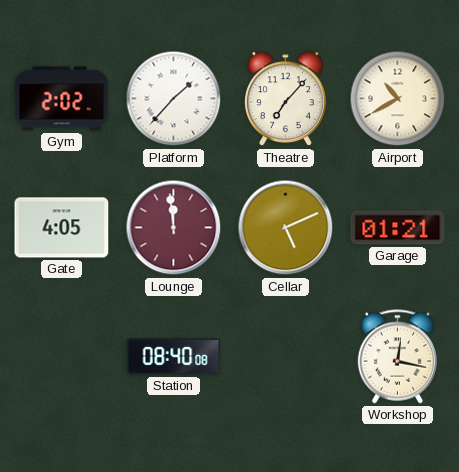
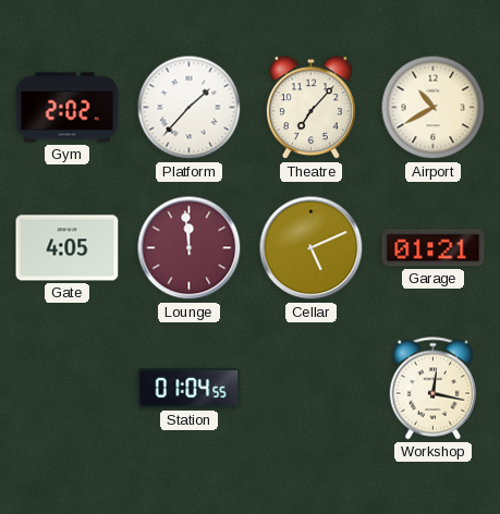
Station: 08:40 -> 01:04 (190, 389)
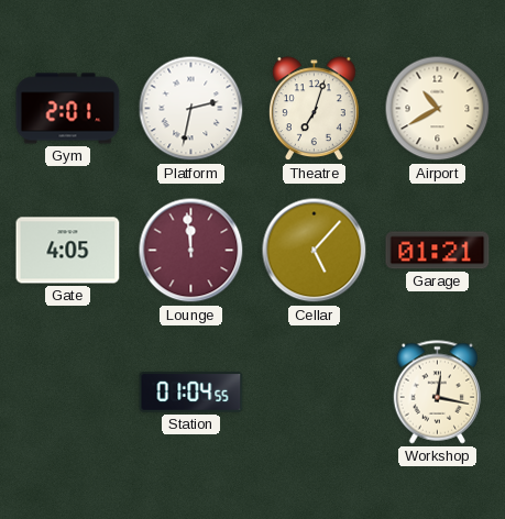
Gym: 2:02 -> 2:01 (68, 109)
Platform: 1:37 -> 2:32 (191, 109)
Theatre: 7:07 -> 7:03 (314, 109)
Cellar: 5:11 -> 5:07 (315, 251)
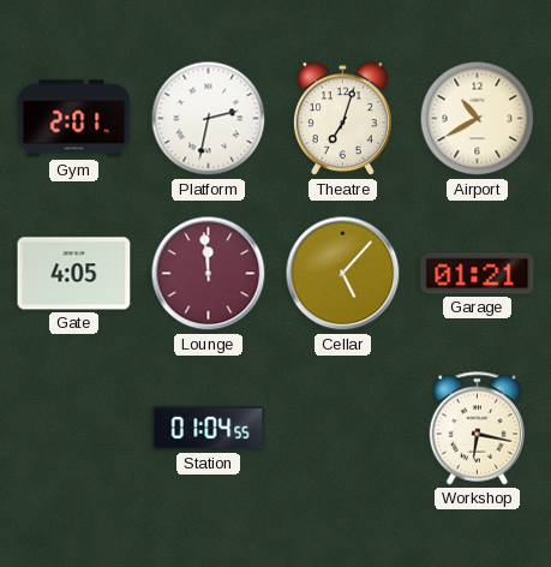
Workshop: 12:17 -> 6:17 (478, 429)
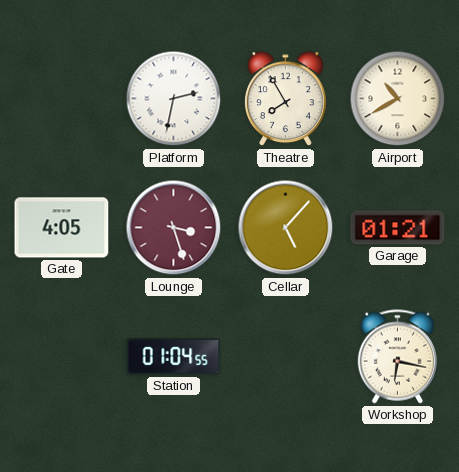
Gym: 2:01 -> none (74, 119)
Theatre: 7:03 -> 7:55 (285, 99)
Lounge: 11:59 -> 3:27 (174, 228)
